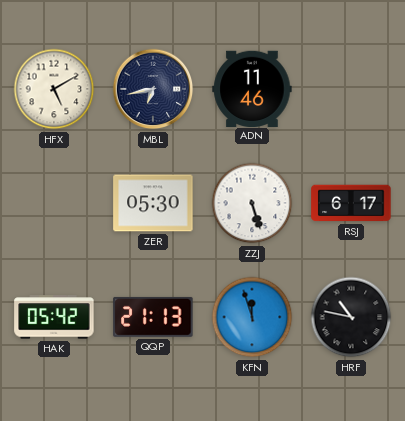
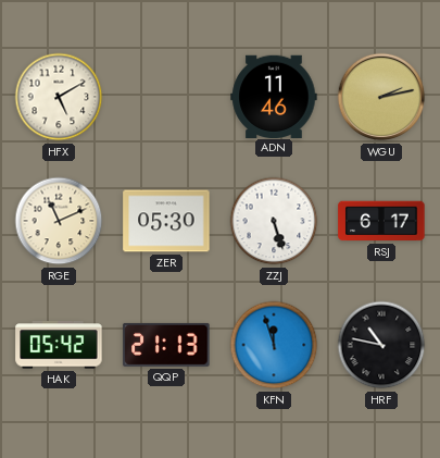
MBL: 6:43 -> none (153, 89)
WGU: none -> 2:13 (381, 97)
RGE: none -> 11:11 (59, 221)
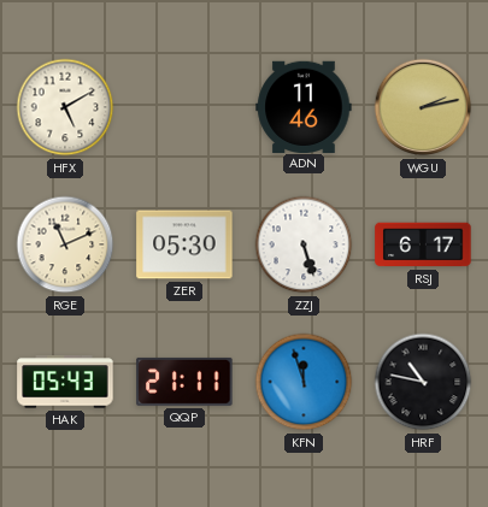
HAK: 05:42 -> 05:43 (65, 382)
QQP: 21:13 -> 21:11 (184, 382)
